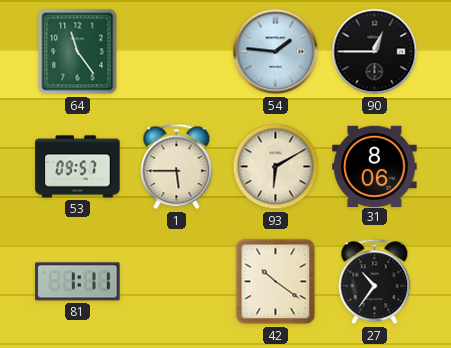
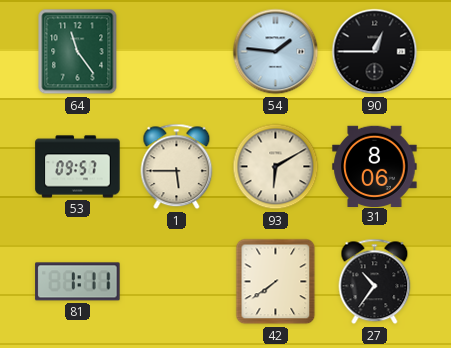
42: 10:21 -> 7:39 (276, 282)
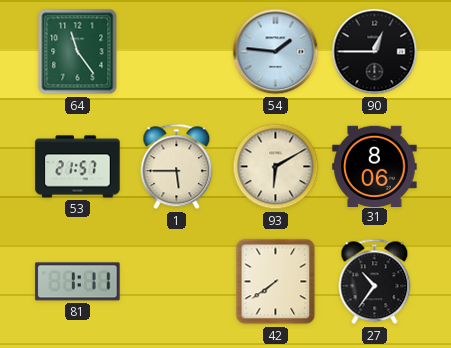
53: 09:57 -> 21:57 (78, 167)
